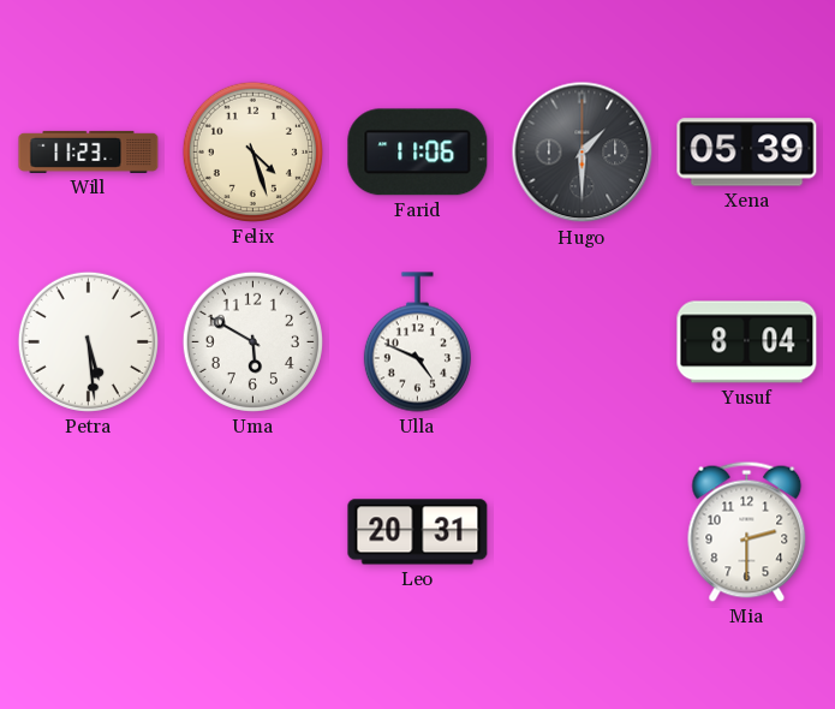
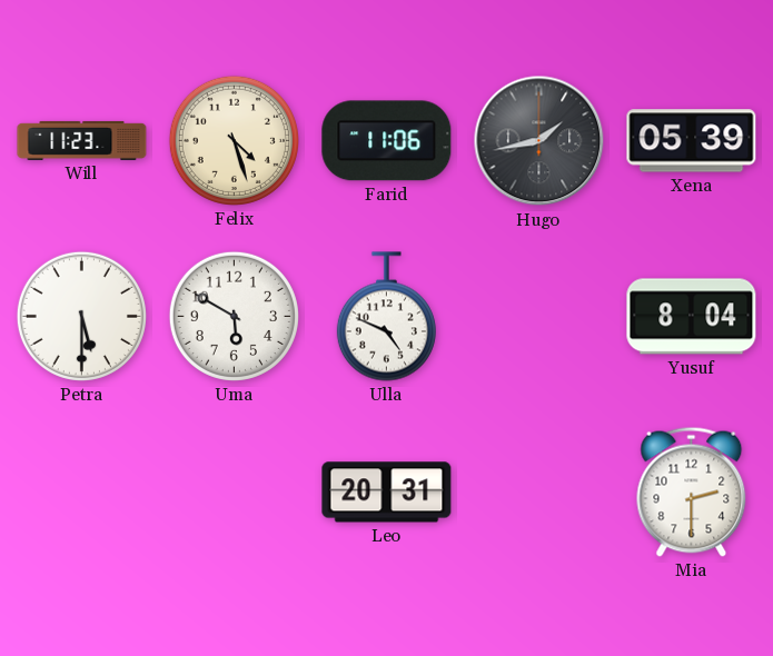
Hugo: 1:30 -> 1:43 (539, 141)
Petra: 5:29 -> 5:30 (81, 316)
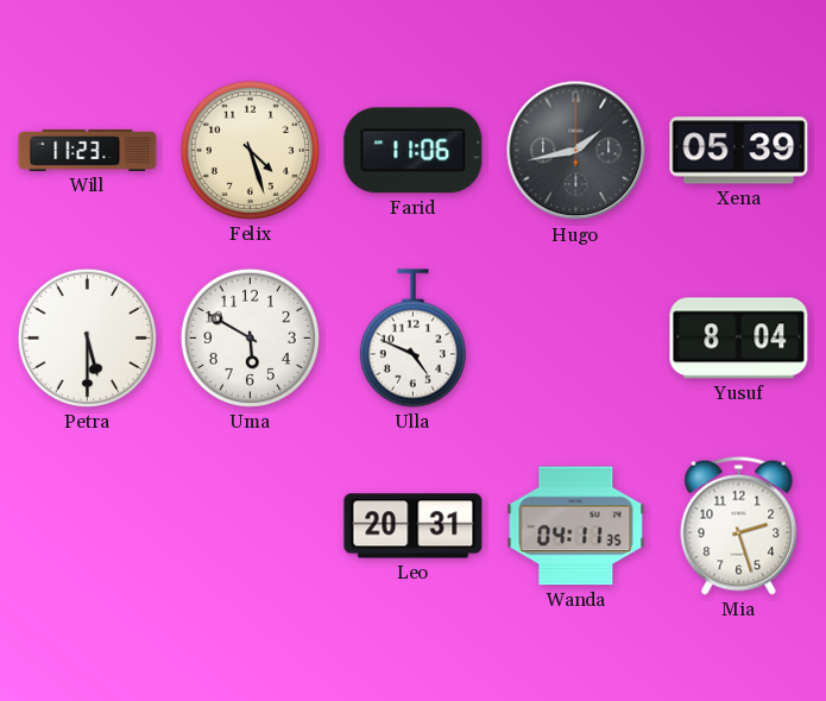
Wanda: none -> 04:11 (576, 526)
Mia: 2:30 -> 2:27 (739, 525)
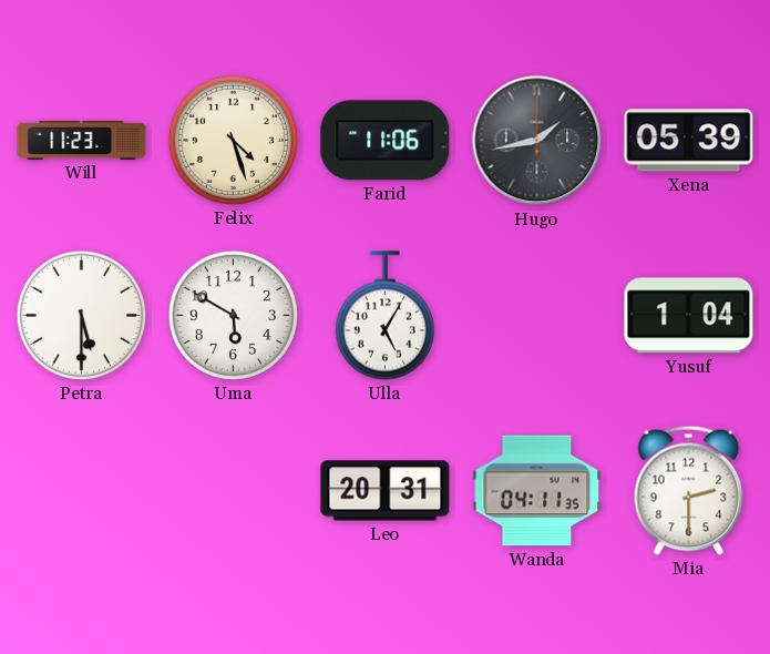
Ulla: 4:49 -> 5:05 (384, 316)
Yusuf: 8:04 -> 1:04 (689, 316)
Mia: 2:27 -> 2:30 (689, 490)
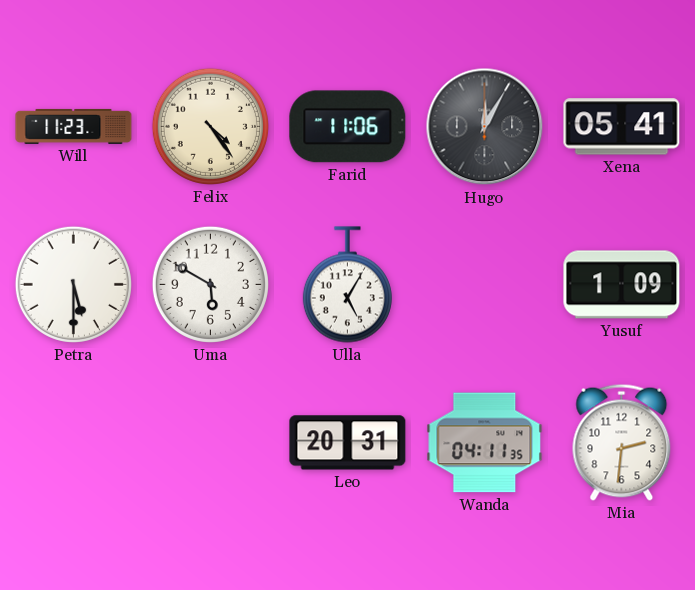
Felix: 4:27 -> 4:24 (210, 126)
Hugo: 1:43 -> 12:05 (485, 127)
Xena: 05:39 -> 05:41 (622, 127)
Yusuf: 1:04 -> 1:09 (622, 285)
Mia: 2:30 -> 2:31 (622, 442)
